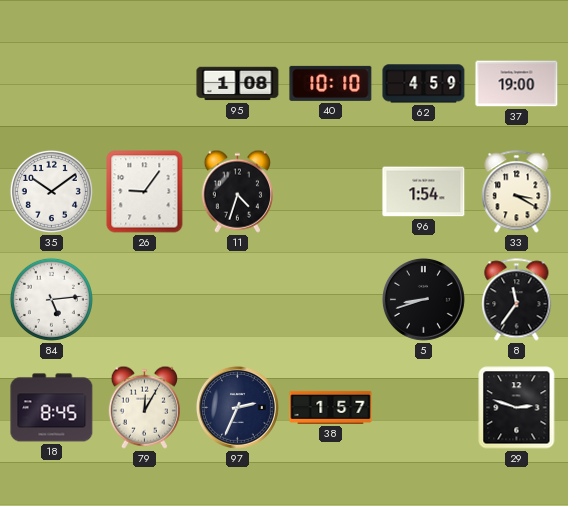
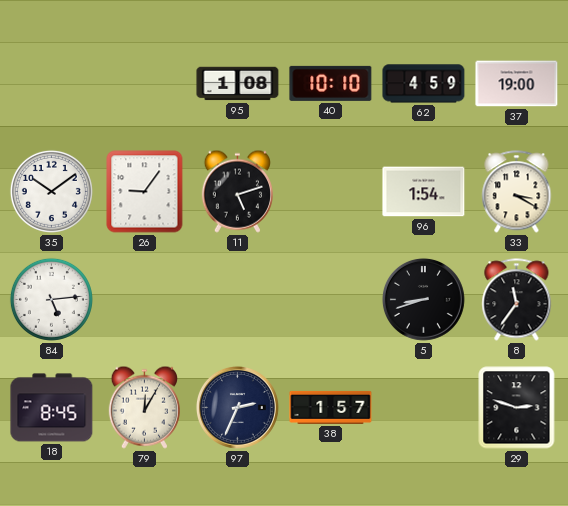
11: 4:33 -> 5:12 (237, 191)
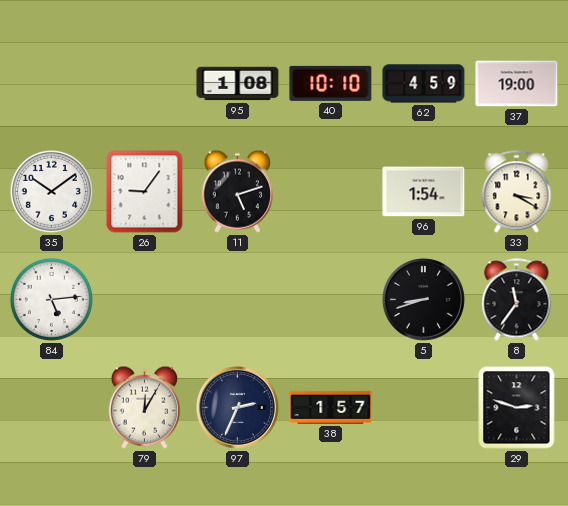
18: 8:45 -> none (52, 408)
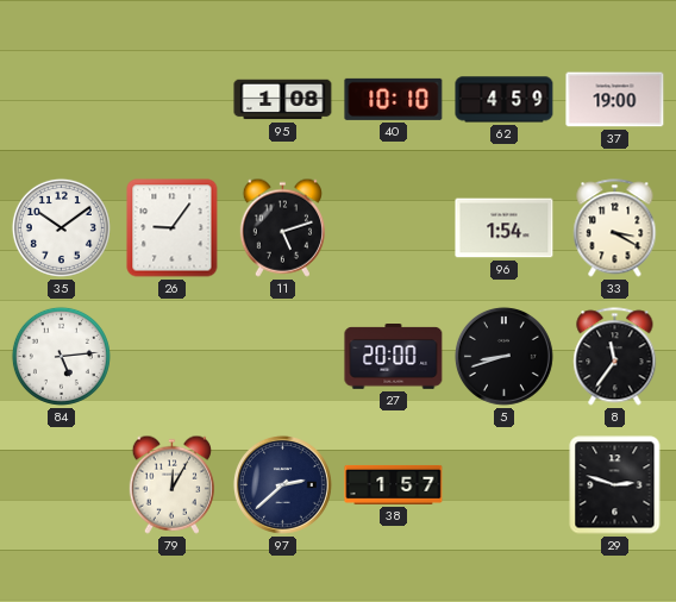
27: none -> 20:00 (394, 357)
97: 2:34 -> 2:38 (282, 484)
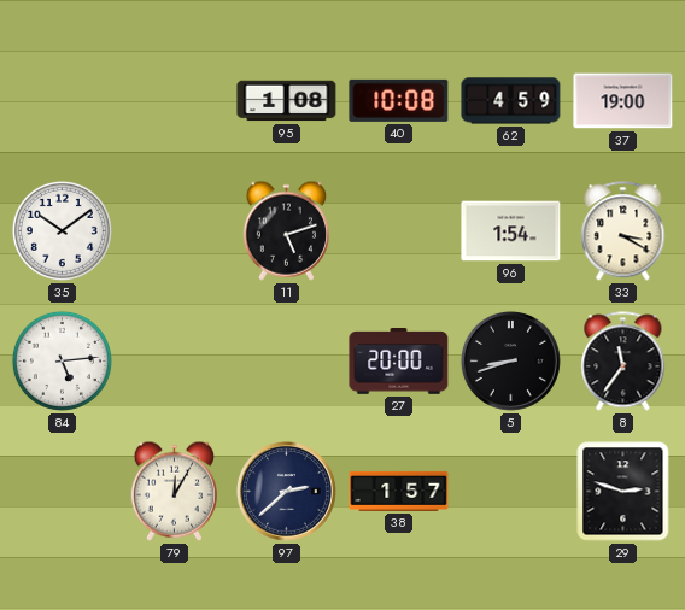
40: 10:10 -> 10:08 (399, 100)
26: 9:06 -> none (173, 228)
